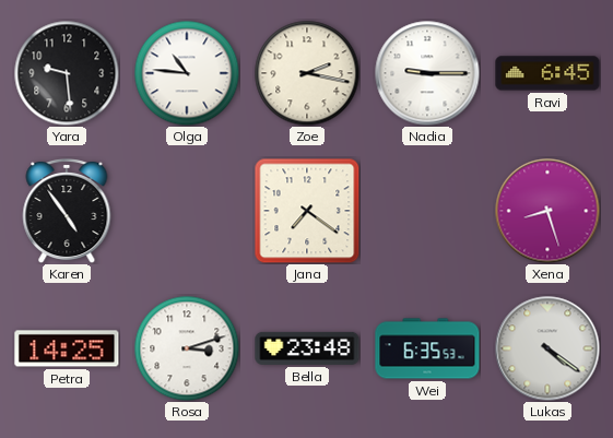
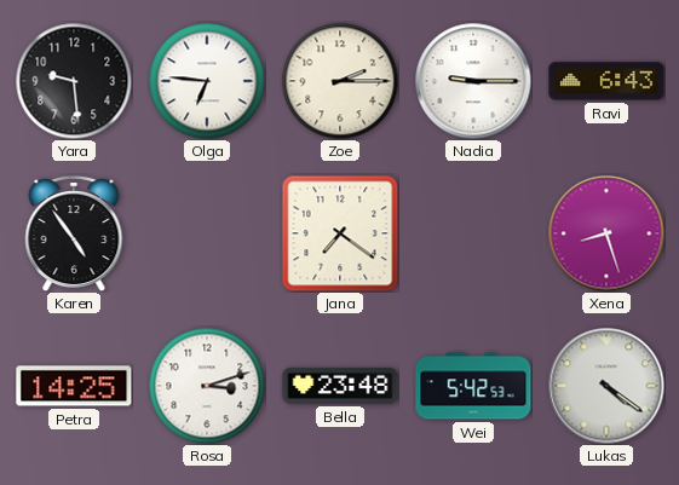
Olga: 10:46 -> 6:46 (207, 81)
Zoe: 2:17 -> 2:15 (340, 81)
Ravi: 6:45 -> 6:43 (606, 81)
Wei: 6:35 -> 5:42 (473, 386)
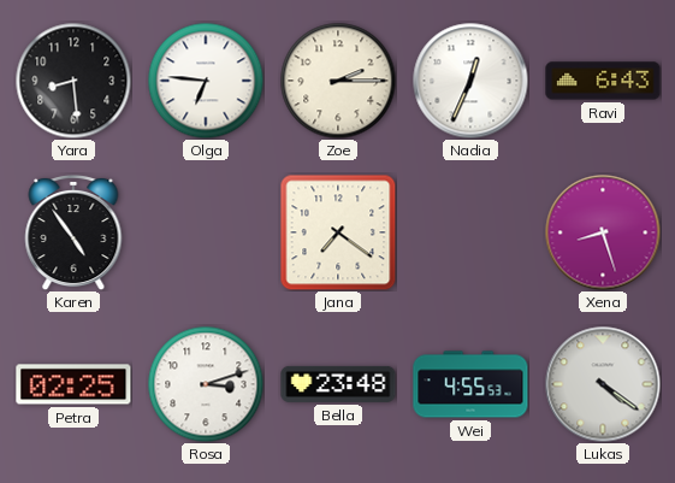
Yara: 9:29 -> 8:29 (73, 81)
Nadia: 9:15 -> 12:34 (470, 81)
Petra: 14:25 -> 02:25 (73, 384)
Wei: 5:42 -> 4:55 (470, 384)
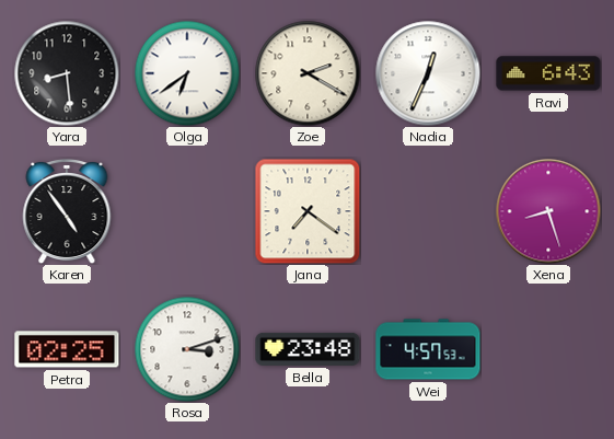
Olga: 6:46 -> 6:39 (187, 73)
Zoe: 2:15 -> 2:20 (308, 73)
Wei: 4:55 -> 4:57 (428, 349)
Lukas: 4:21 -> none (603, 384)
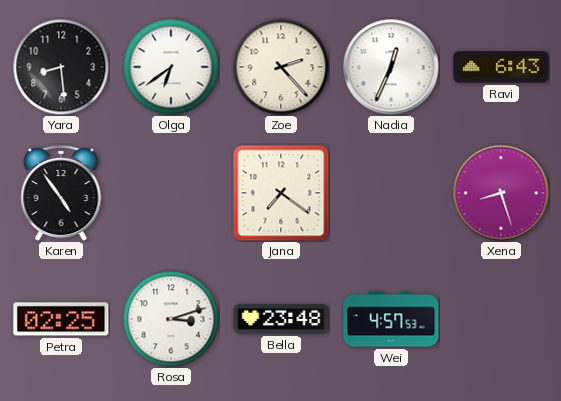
Zoe: 2:20 -> 2:23 (281, 67)
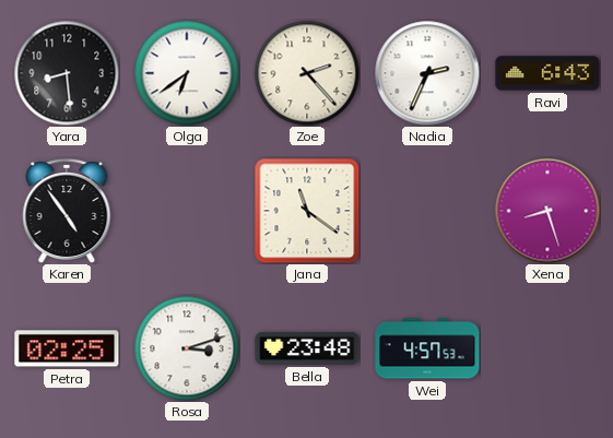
Nadia: 12:34 -> 2:34 (427, 73)
Jana: 7:21 -> 11:21 (307, 211)
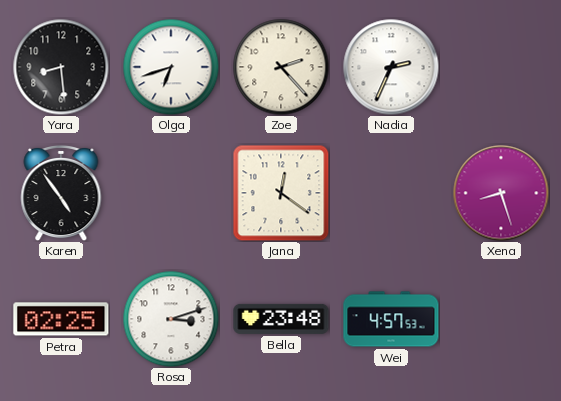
Olga: 6:39 -> 6:42 (171, 67)
Ravi: 6:43 -> none (547, 73)
Jana: 11:21 -> 12:21 (281, 193)
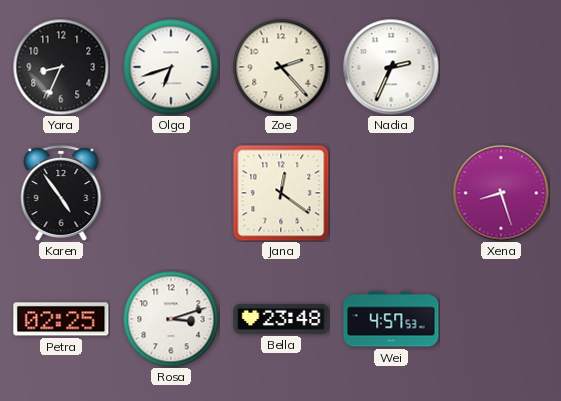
Yara: 8:29 -> 8:34 (61, 67)
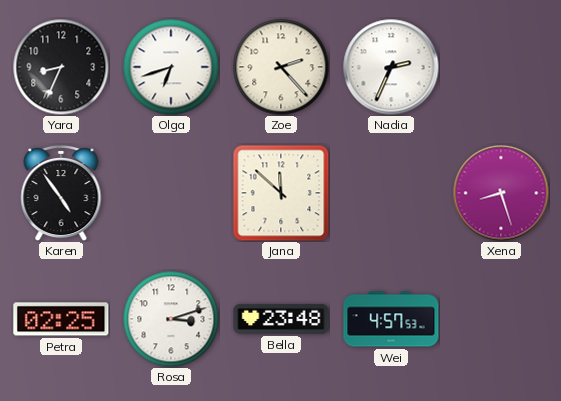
Jana: 12:21 -> 11:52 (281, 193)
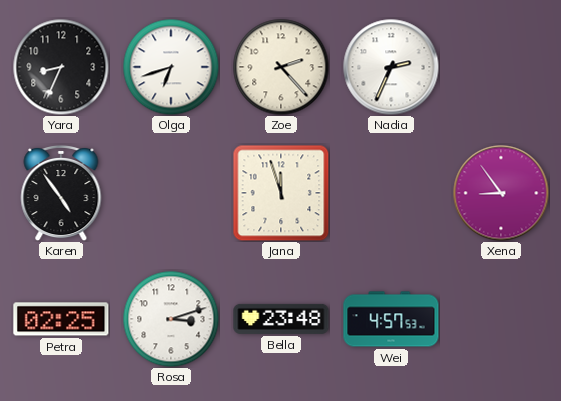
Jana: 11:52 -> 11:57 (281, 193)
Xena: 8:27 -> 8:54 (501, 193)
